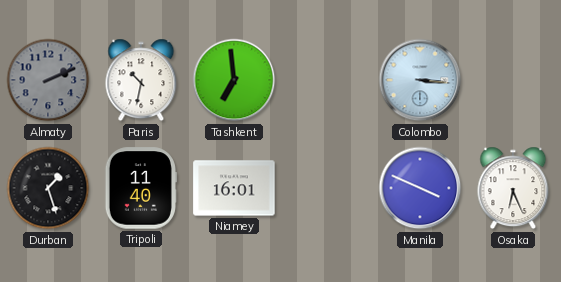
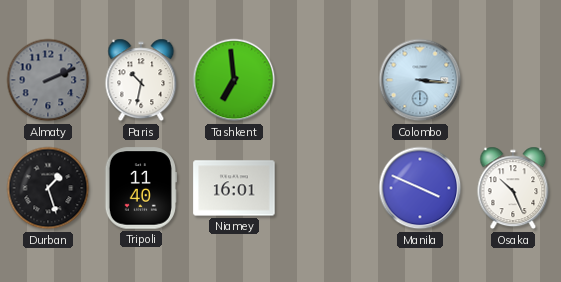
Osaka: 6:26 -> 10:26 (513, 188)
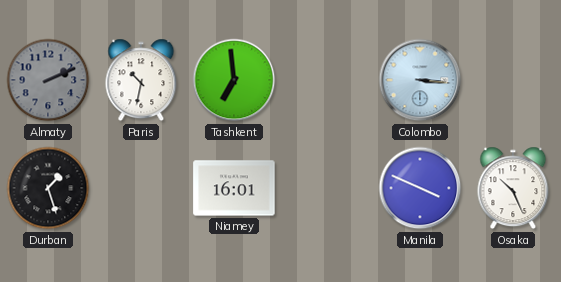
Tripoli: 11:40 -> none (141, 188)
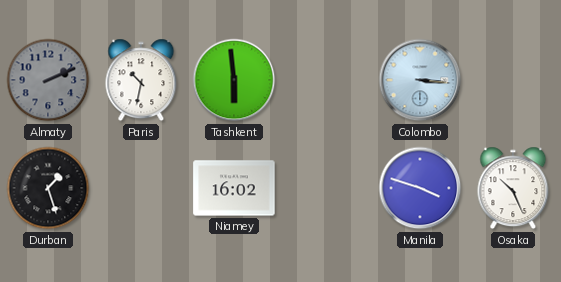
Tashkent: 6:59 -> 5:59 (234, 80)
Niamey: 16:01 -> 16:02 (234, 188)
Manila: 3:49 -> 3:48 (420, 188)
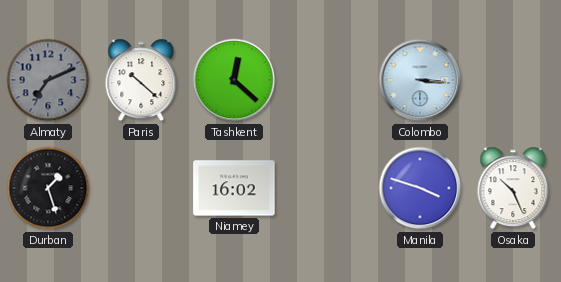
Almaty: 2:11 -> 7:11 (48, 80)
Paris: 10:32 -> 10:22 (141, 80)
Tashkent: 5:59 -> 12:22 (234, 80)
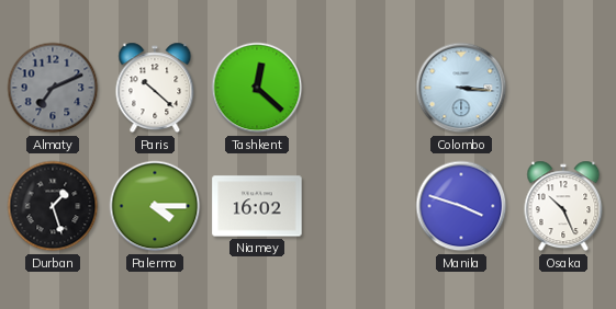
Palermo: none -> 4:15 (155, 206)
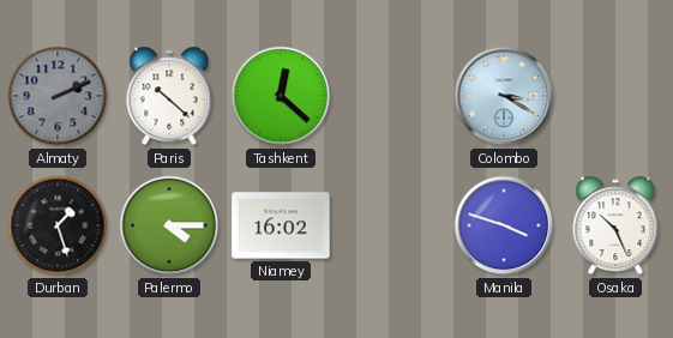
Almaty: 7:11 -> 2:11 (58, 96)
Colombo: 3:16 -> 3:20 (504, 96)
